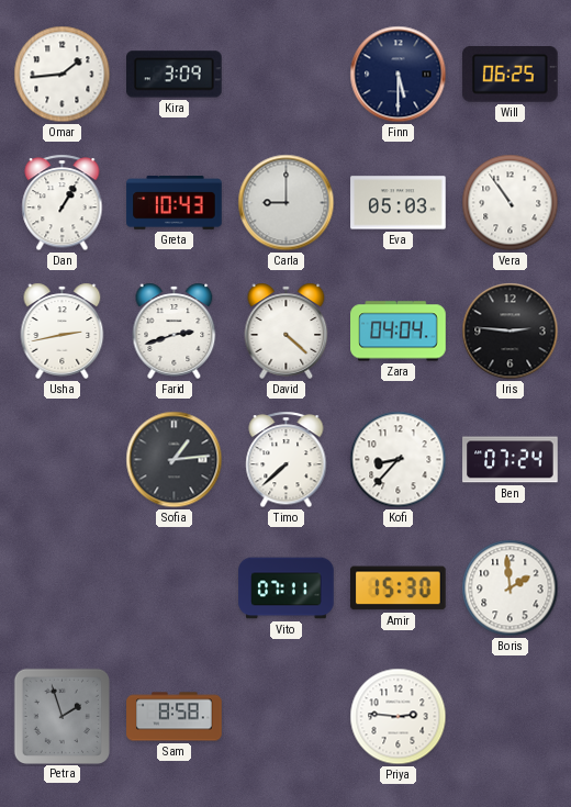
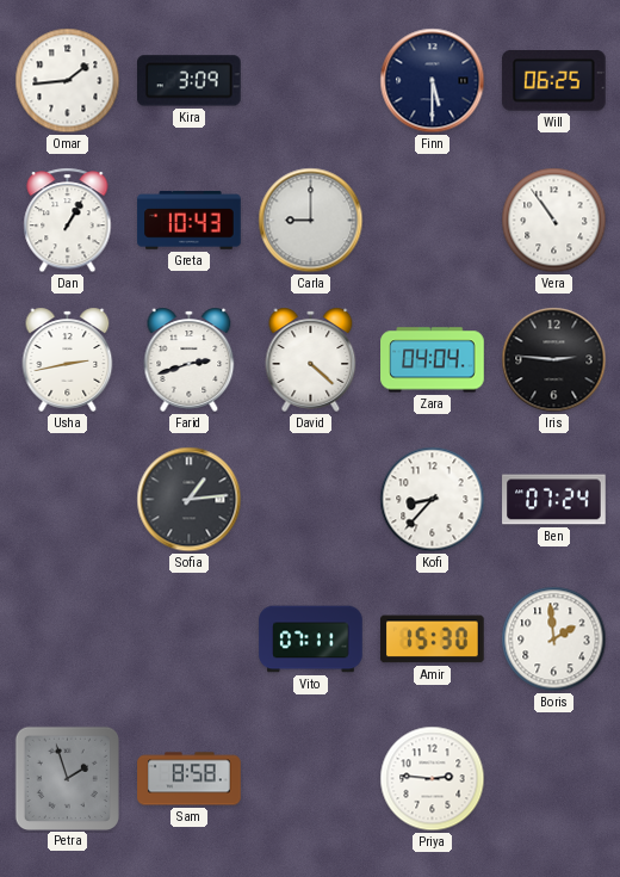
Eva: 05:03 -> none (399, 203)
Timo: 7:38 -> none (287, 460)
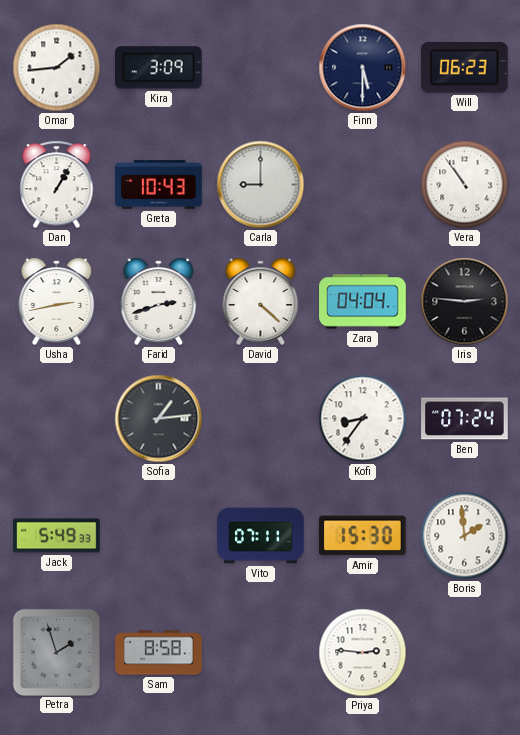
Will: 06:25 -> 06:23 (465, 68)
Kofi: 8:37 -> 8:36 (363, 419)
Jack: none -> 5:49 (57, 536)
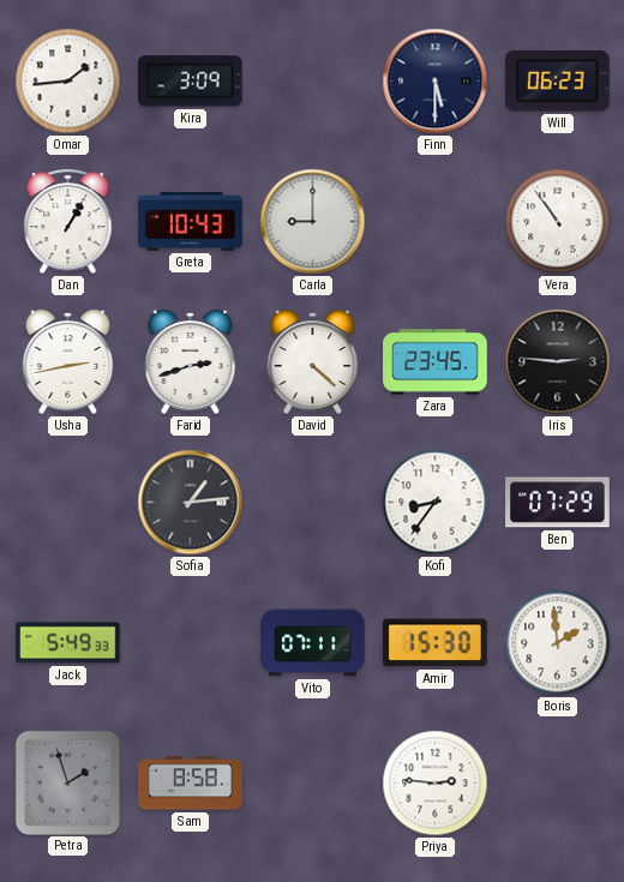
Zara: 04:04 -> 23:45 (436, 362)
Ben: 07:24 -> 07:29 (558, 503)
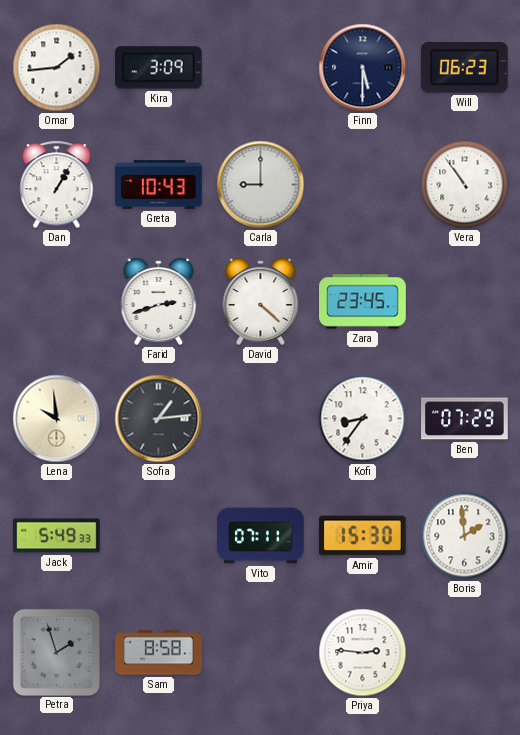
Usha: 2:43 -> none (68, 361)
Iris: 2:46 -> none (558, 362)
Lena: none -> 9:59 (57, 419)
